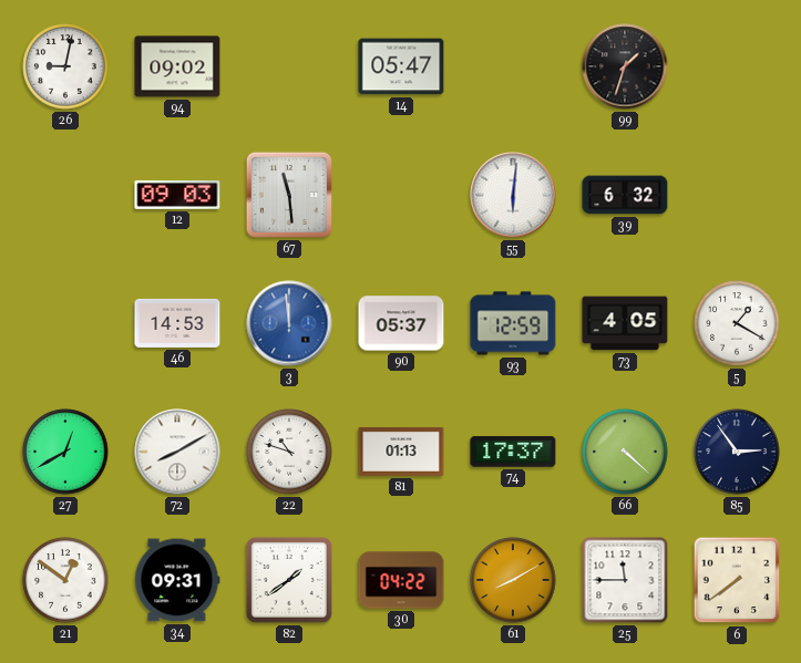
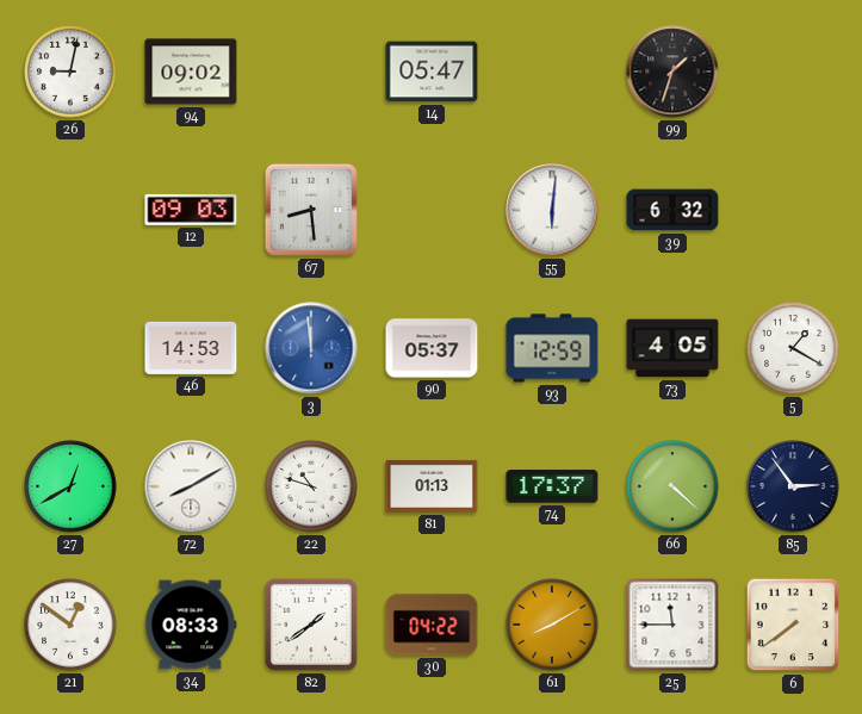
67: 11:29 -> 8:29 (311, 210)
34: 09:31 -> 08:33 (191, 625)
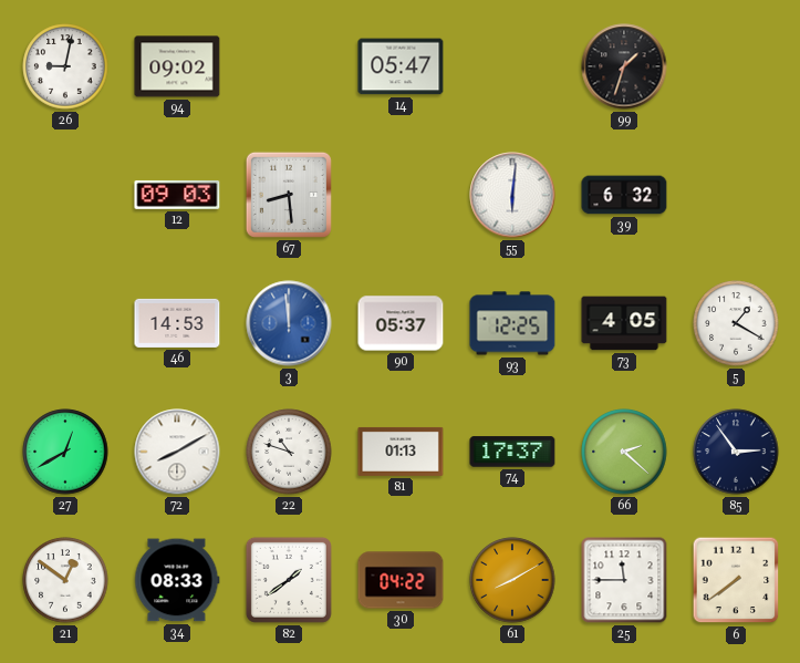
93: 12:59 -> 12:25 (512, 323)
66: 4:22 -> 2:22 (624, 452)
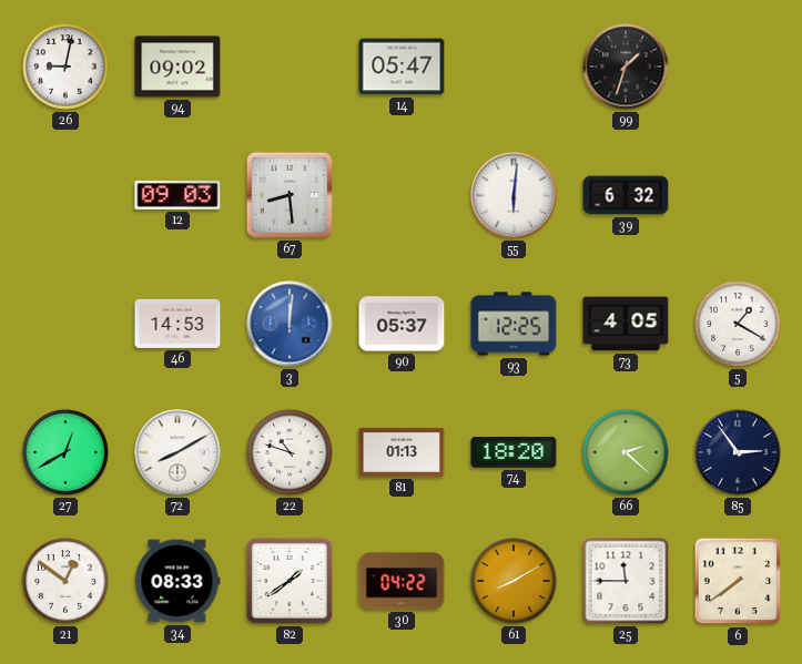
3: 11:59 -> 12:01 (290, 324)
74: 17:37 -> 18:20 (514, 452)
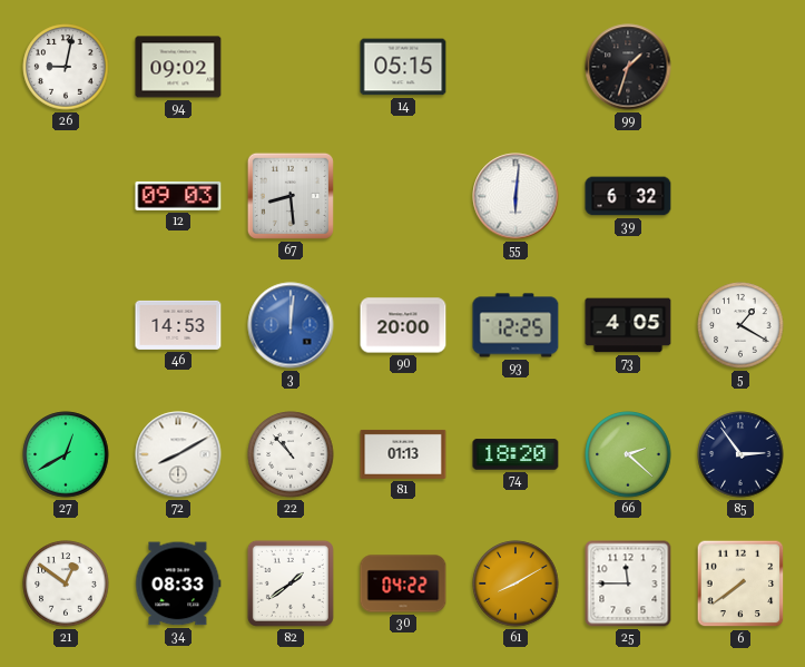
14: 05:47 -> 05:15 (403, 67)
90: 05:37 -> 20:00 (403, 325)
22: 10:48 -> 10:53 (291, 454)
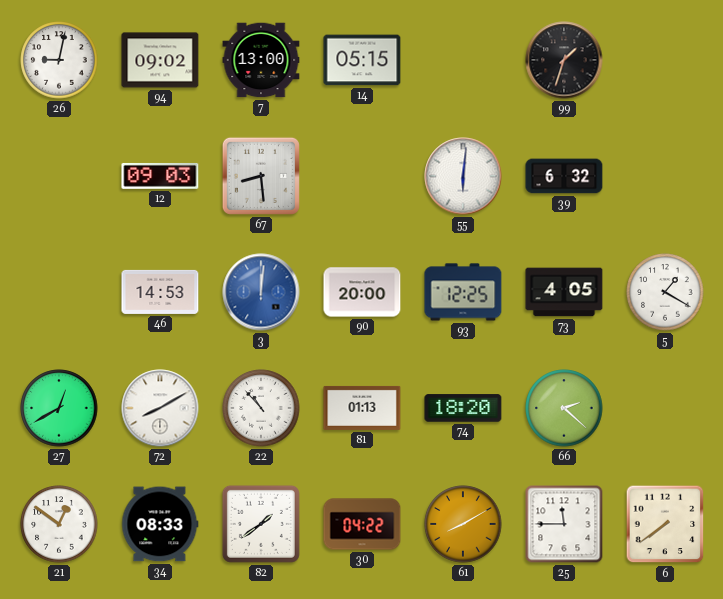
7: none -> 13:00 (261, 60)
85: 2:54 -> none (740, 454)
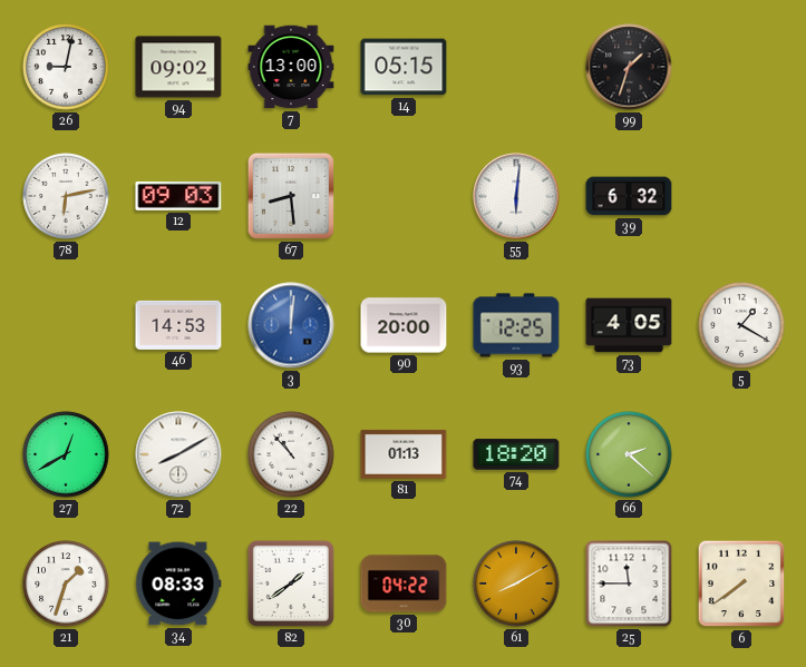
78: none -> 6:13 (66, 196)
21: 12:51 -> 1:33 (66, 583)
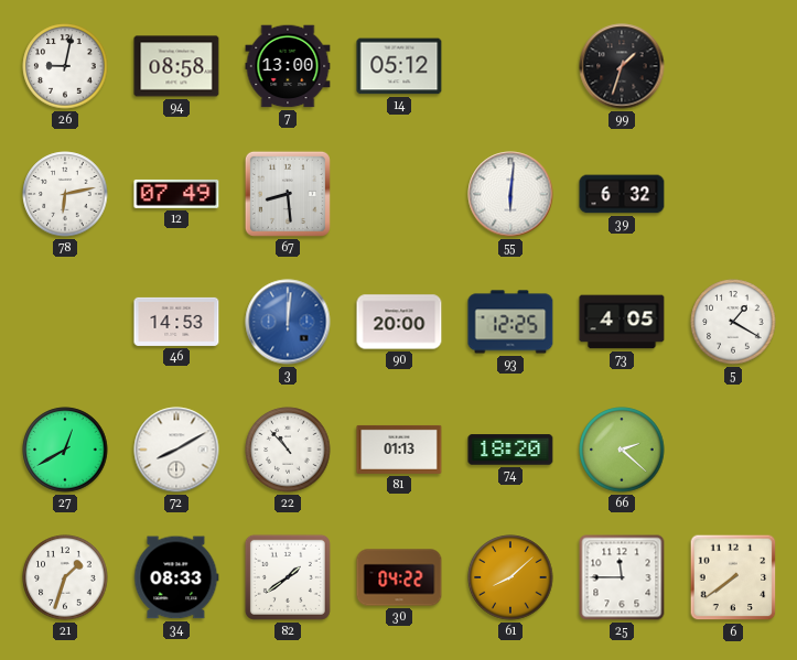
94: 09:02 -> 08:58 (176, 66)
14: 05:15 -> 05:12 (399, 66)
12: 09:03 -> 07:49 (176, 194)
61: 8:10 -> 8:08 (510, 577)
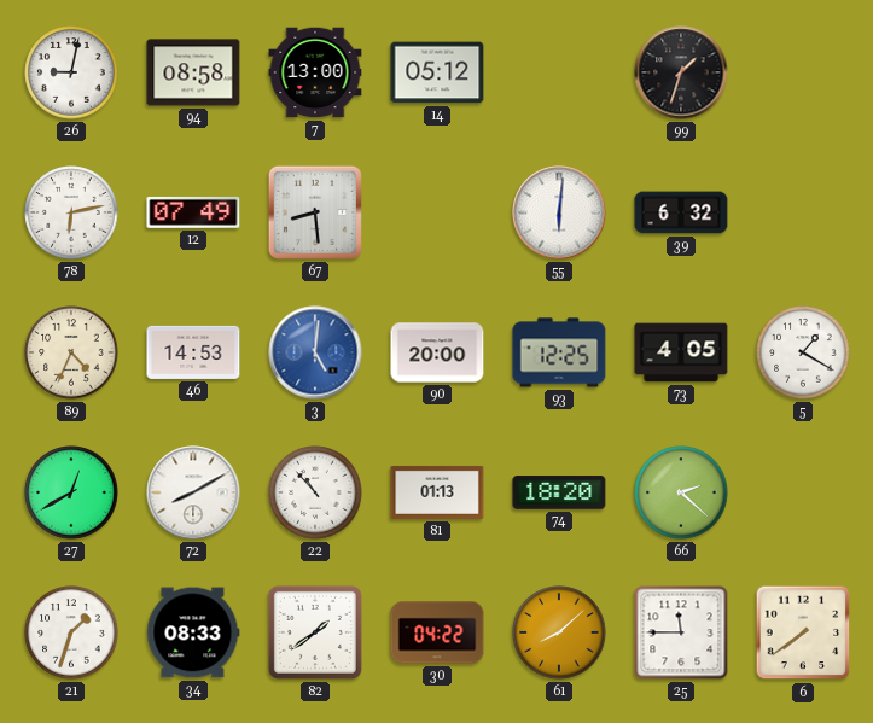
89: none -> 4:34 (71, 352)
3: 12:01 -> 5:01 (315, 352)
